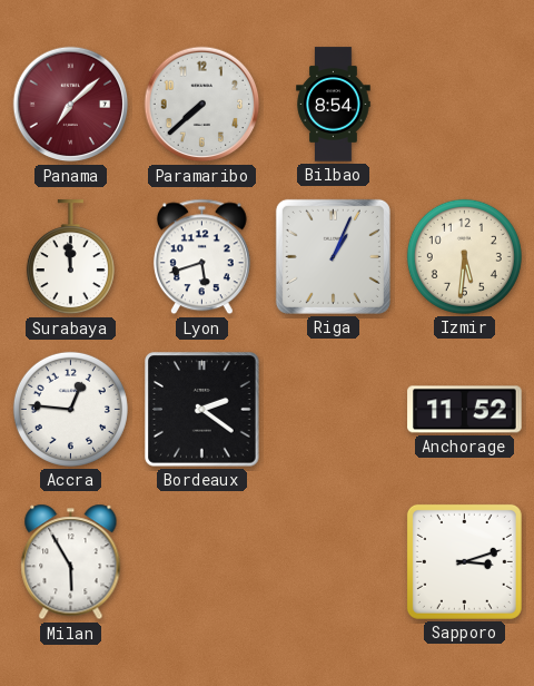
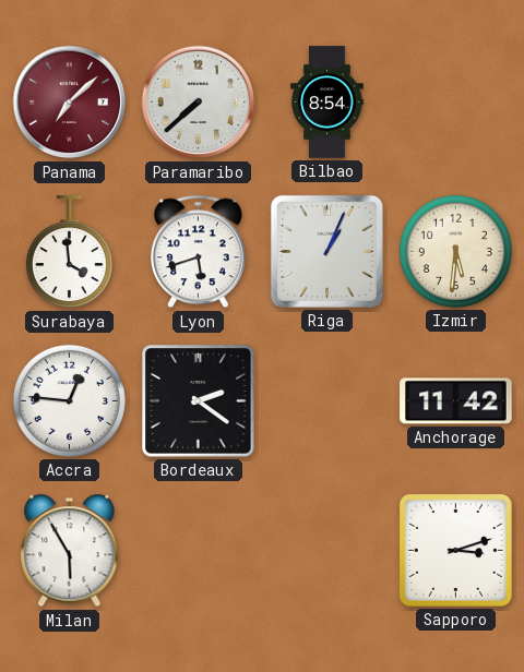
Surabaya: 11:59 -> 3:59 (69, 252)
Anchorage: 11:52 -> 11:42 (456, 401)
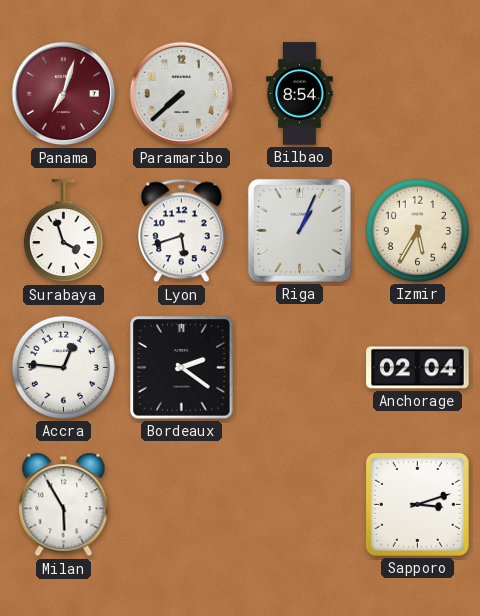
Panama: 7:08 -> 7:03 (64, 94)
Surabaya: 3:59 -> 3:57 (63, 231)
Izmir: 5:31 -> 5:35 (417, 230)
Anchorage: 11:42 -> 02:04 (418, 368)
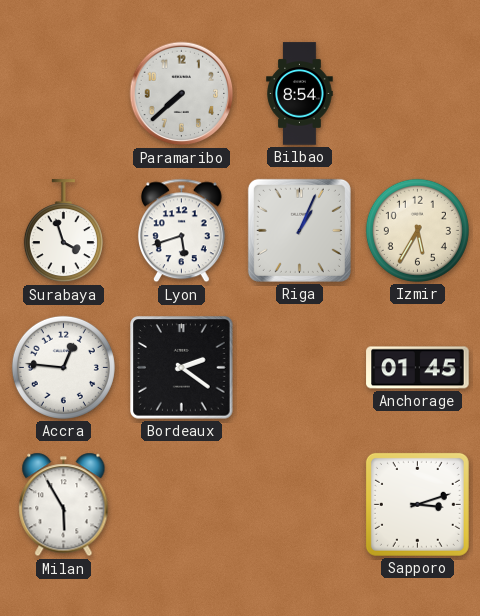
Panama: 7:03 -> none (64, 94)
Anchorage: 02:04 -> 01:45 (418, 368)
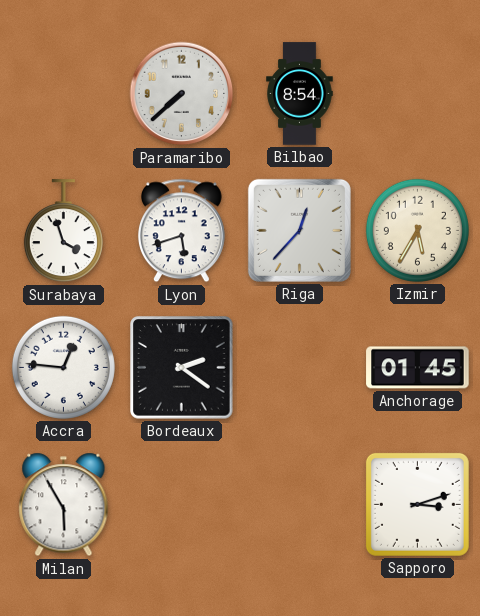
Riga: 1:04 -> 12:37 (299, 230)
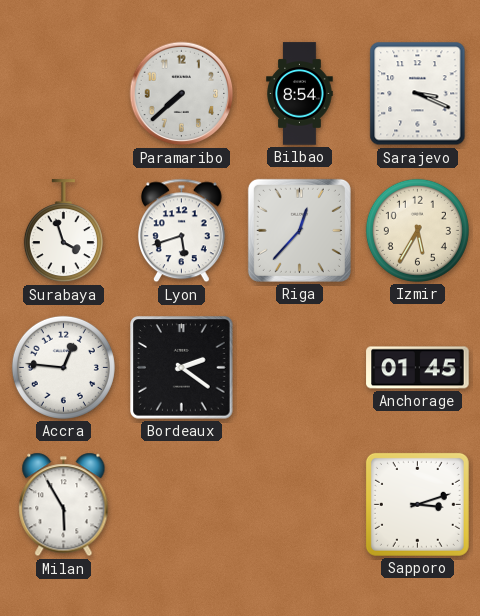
Sarajevo: none -> 3:19 (418, 94)
